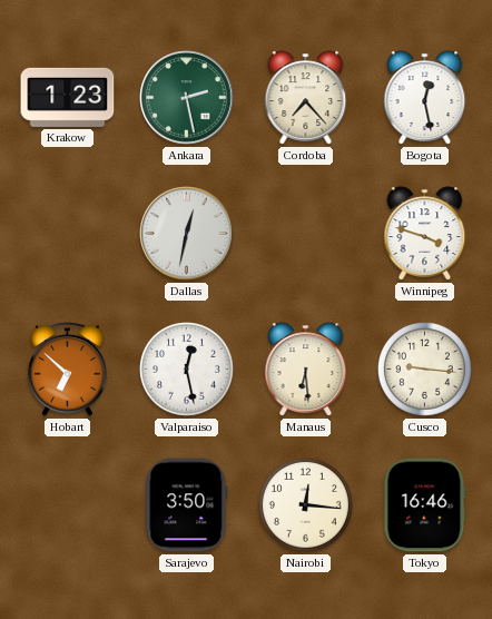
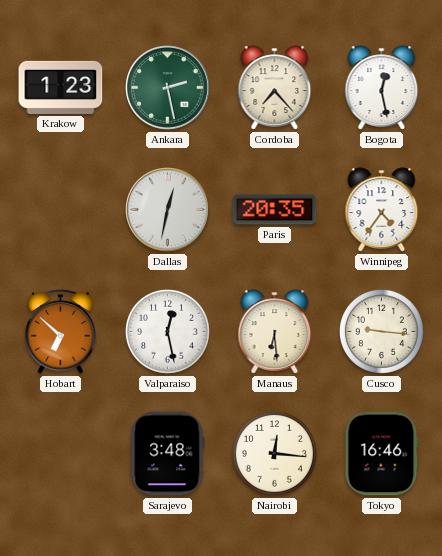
Paris: none -> 20:35 (275, 210)
Winnipeg: 3:48 -> 4:36 (382, 210)
Sarajevo: 3:50 -> 3:48 (168, 454)
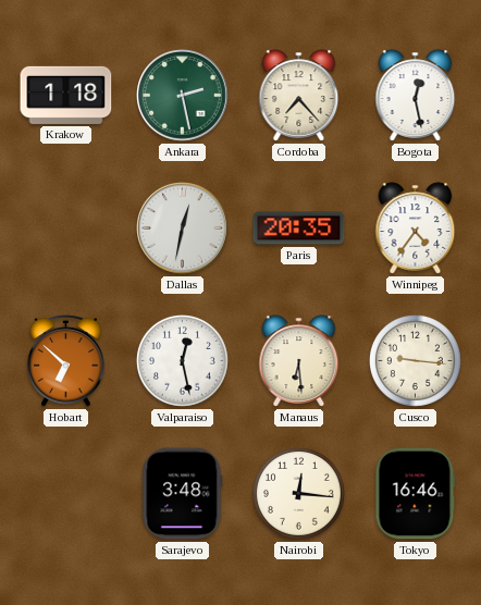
Krakow: 1:23 -> 1:18 (66, 95)
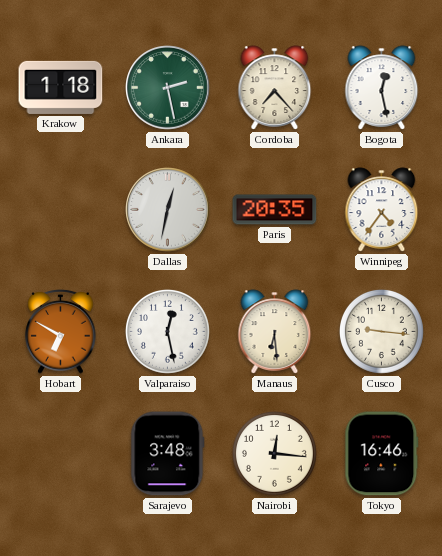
Hobart: 6:52 -> 6:50 (61, 332)
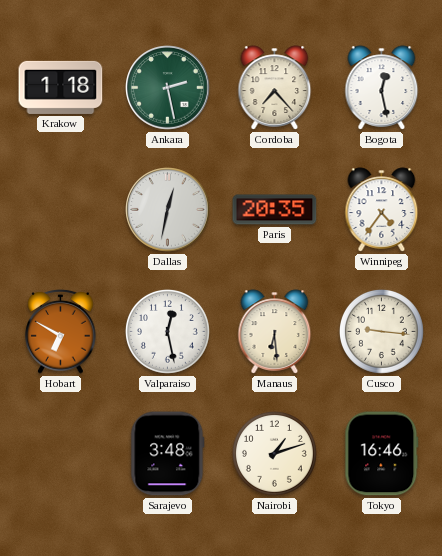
Nairobi: 12:16 -> 1:12 (274, 453)
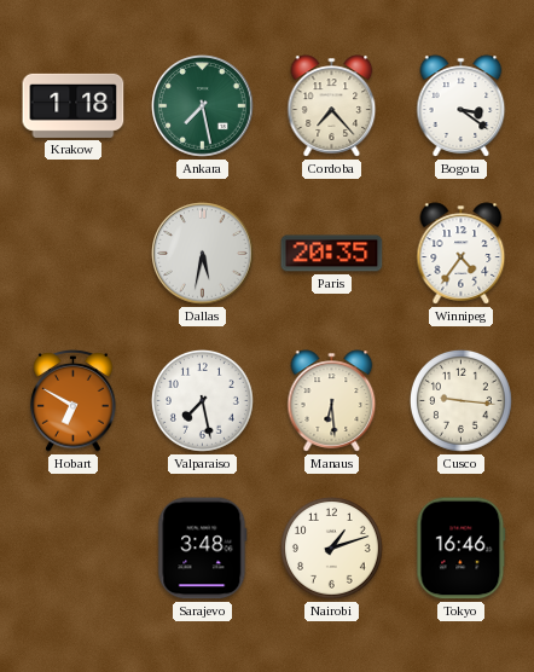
Ankara: 2:28 -> 7:28 (203, 106)
Bogota: 12:28 -> 3:21 (462, 106)
Dallas: 12:32 -> 5:32 (203, 254)
Valparaiso: 12:28 -> 7:28 (202, 400)
